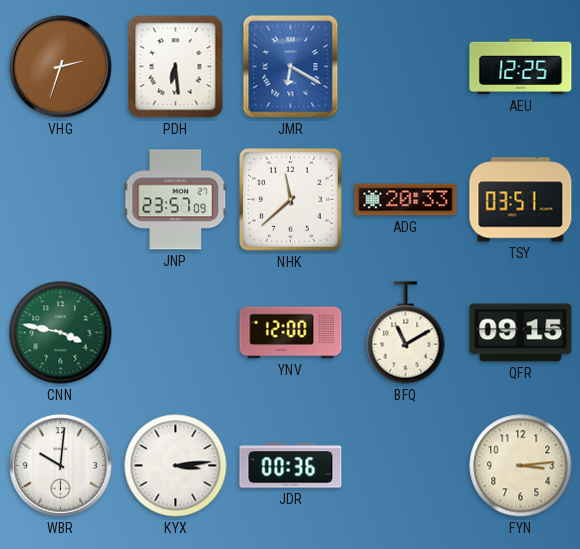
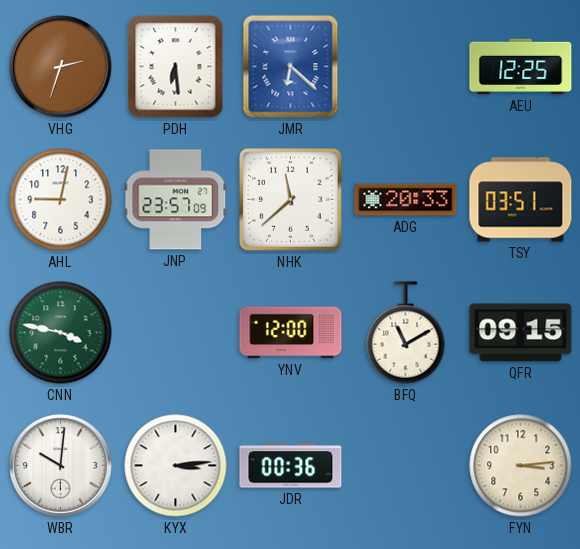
JMR: 6:20 -> 6:22 (291, 67)
AHL: none -> 9:02 (61, 200)
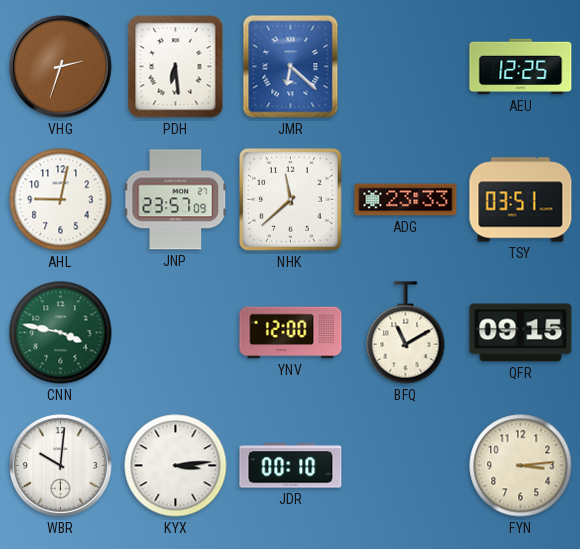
ADG: 20:33 -> 23:33 (406, 200)
JDR: 00:36 -> 00:10 (291, 466)
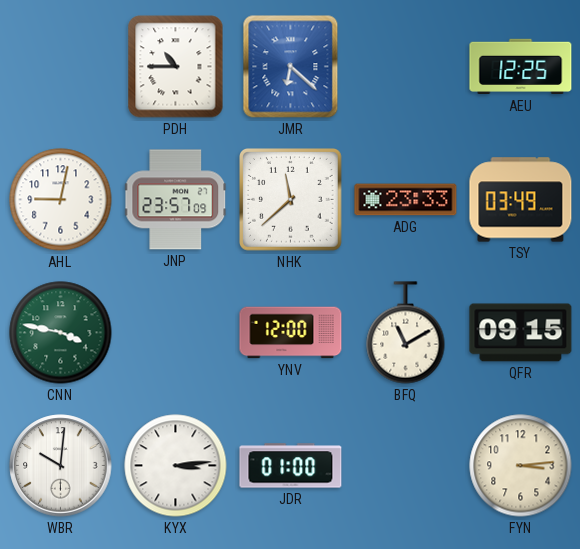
VHG: 2:33 -> none (61, 67)
PDH: 6:29 -> 10:45 (176, 67)
TSY: 03:51 -> 03:49 (521, 200)
JDR: 00:10 -> 01:00 (291, 466)
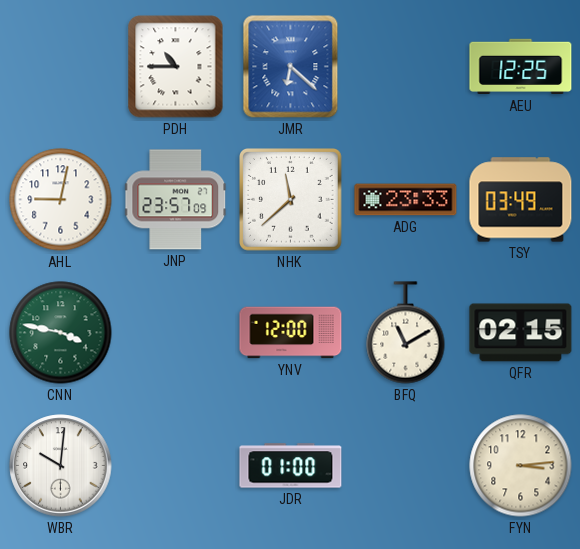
QFR: 09:15 -> 02:15 (521, 333)
KYX: 3:14 -> none (176, 466)
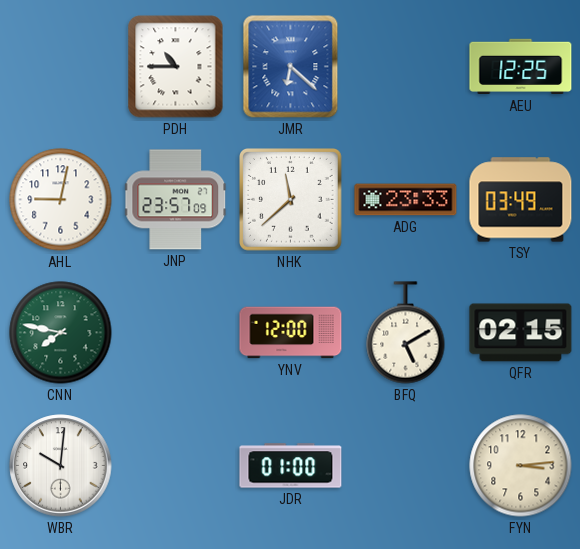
CNN: 3:47 -> 7:47 (61, 333)
BFQ: 11:10 -> 5:10 (406, 333)
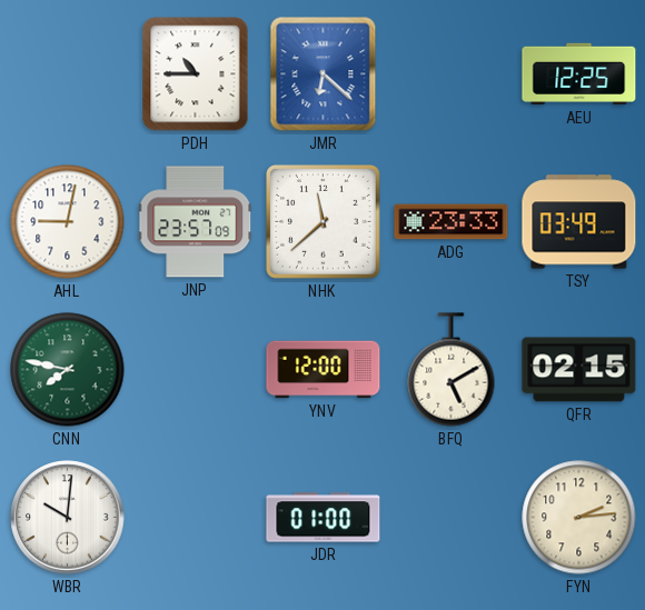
FYN: 3:14 -> 2:14 (579, 518)
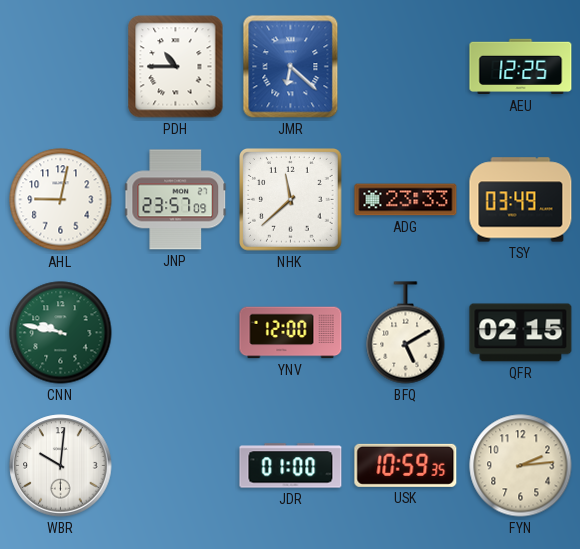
CNN: 7:47 -> 9:47 (61, 333)
USK: none -> 10:59 (406, 465)
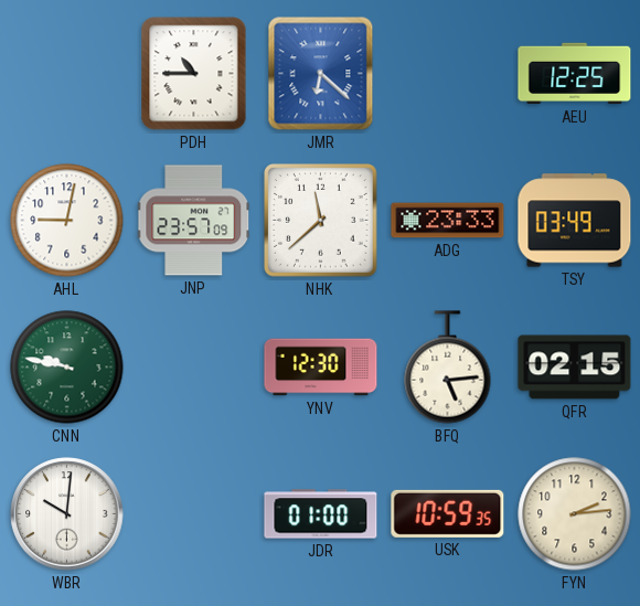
YNV: 12:00 -> 12:30 (321, 368)
BFQ: 5:10 -> 5:14 (448, 368)
